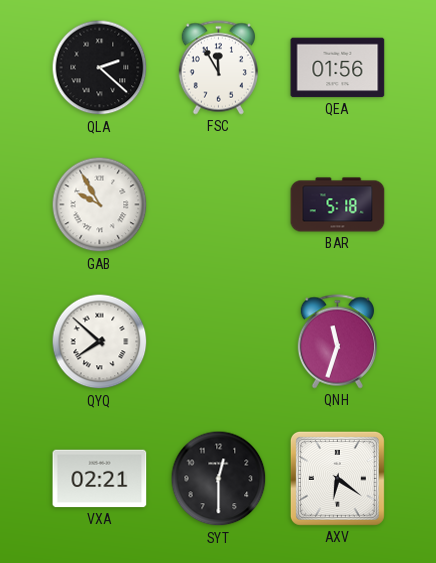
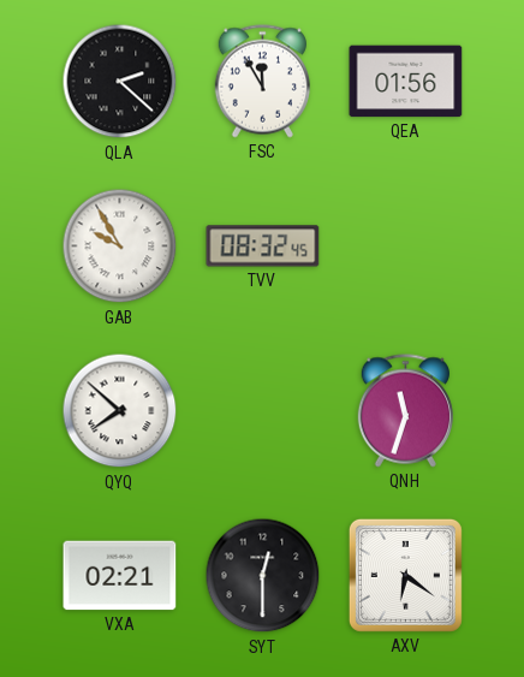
TVV: none -> 08:32 (263, 247)
BAR: 5:18 -> none (338, 205)
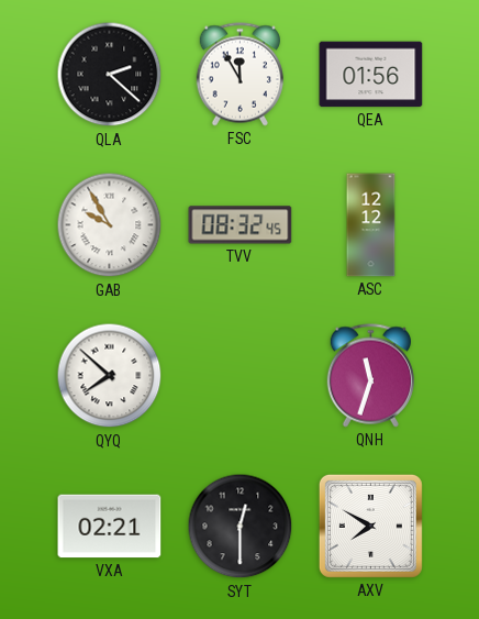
ASC: none -> 12:12 (371, 225)
AXV: 6:21 -> 7:50 (370, 526)
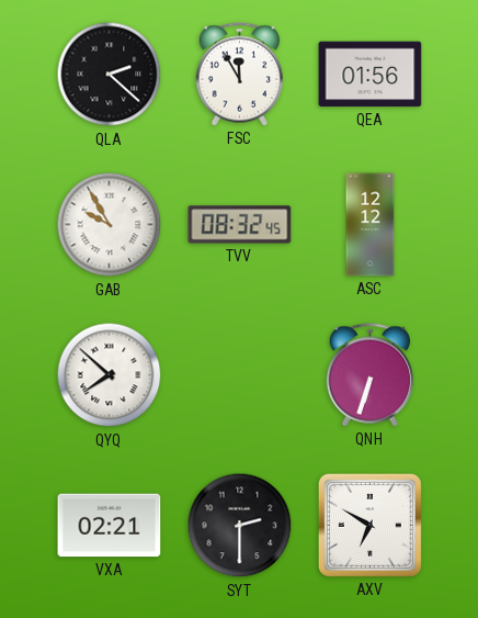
QNH: 11:33 -> 6:33 (369, 375)
SYT: 12:30 -> 2:30 (240, 526)
AXV: 7:50 -> 6:50 (369, 525)
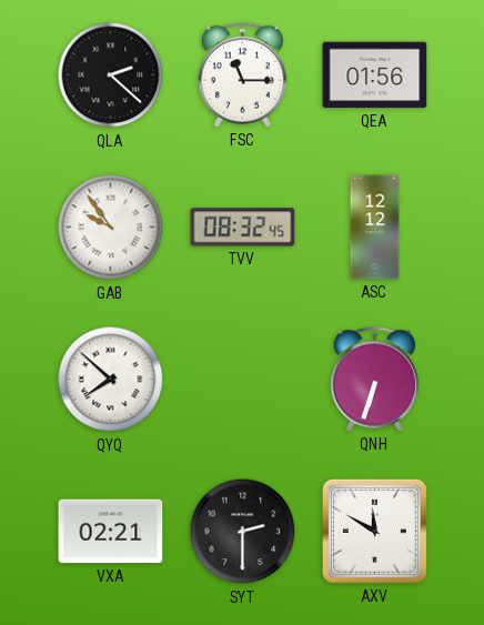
FSC: 11:55 -> 11:15 (242, 75)
GAB: 9:55 -> 9:54 (111, 228)
AXV: 6:50 -> 11:50 (374, 531)
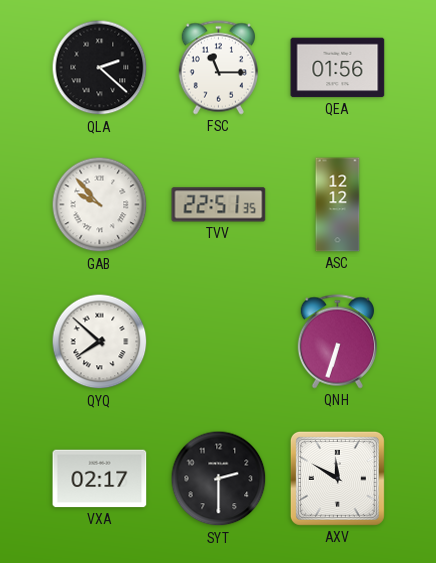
GAB: 9:54 -> 9:53 (100, 205)
TVV: 08:32 -> 22:51 (219, 205)
VXA: 02:21 -> 02:17 (100, 479)
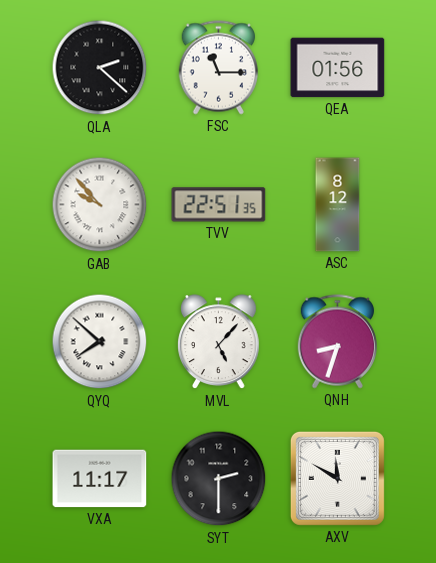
ASC: 12:12 -> 8:12 (338, 205)
MVL: none -> 5:07 (219, 342)
QNH: 6:33 -> 8:33 (337, 342)
VXA: 02:17 -> 11:17 (100, 479)
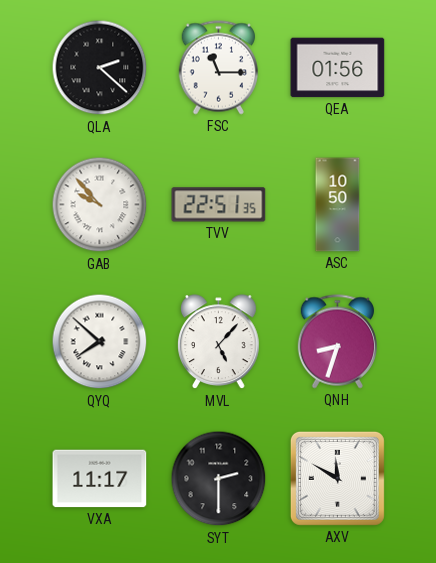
ASC: 8:12 -> 10:50 (338, 205)
